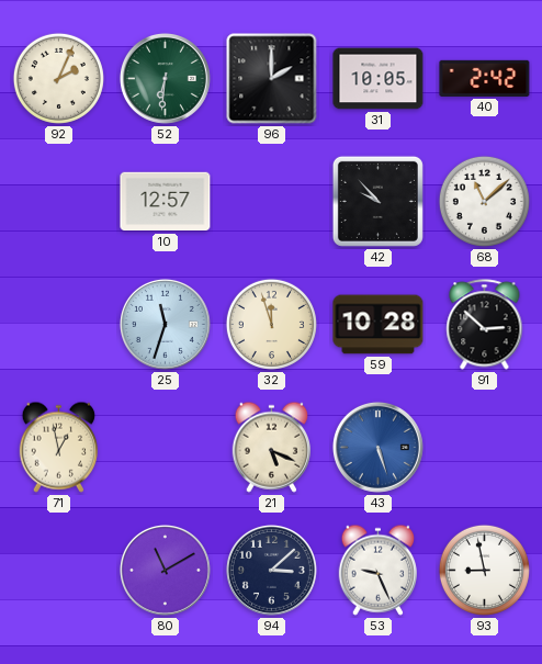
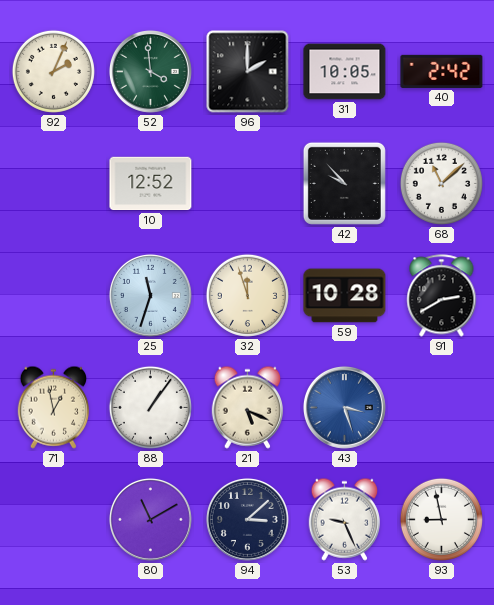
52: 6:31 -> 3:59 (150, 71)
10: 12:57 -> 12:52 (151, 184)
91: 2:52 -> 2:40 (442, 296)
88: none -> 1:06 (150, 407)
43: 5:27 -> 3:27 (344, 407)
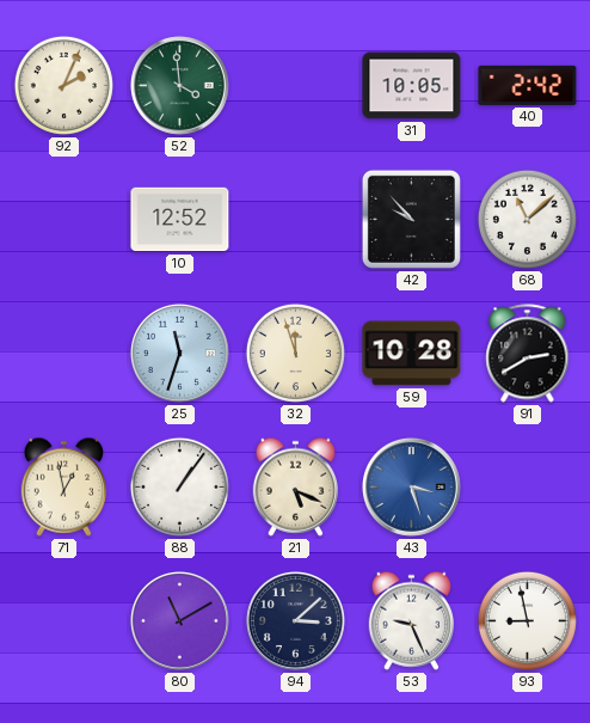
96: 2:00 -> none (248, 72)
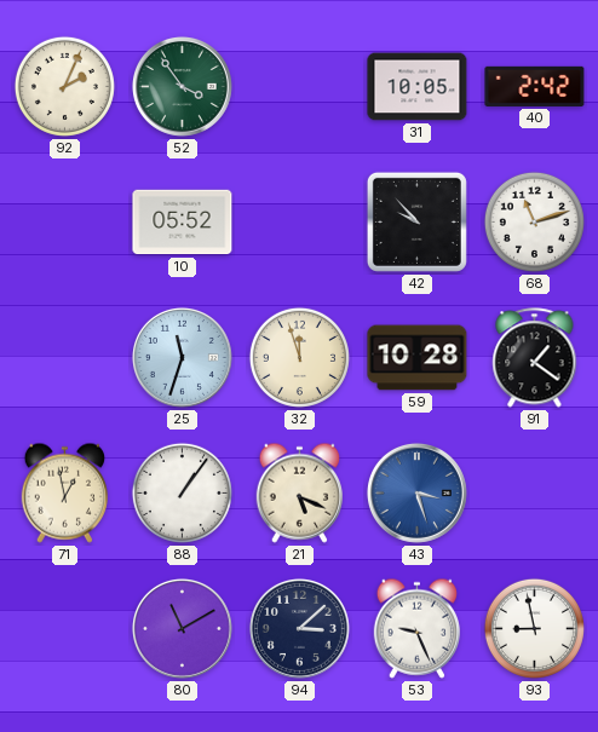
52: 3:59 -> 3:54 (182, 86)
10: 12:52 -> 05:52 (183, 223)
68: 11:08 -> 11:12 (534, 221)
91: 2:40 -> 1:21 (535, 358)
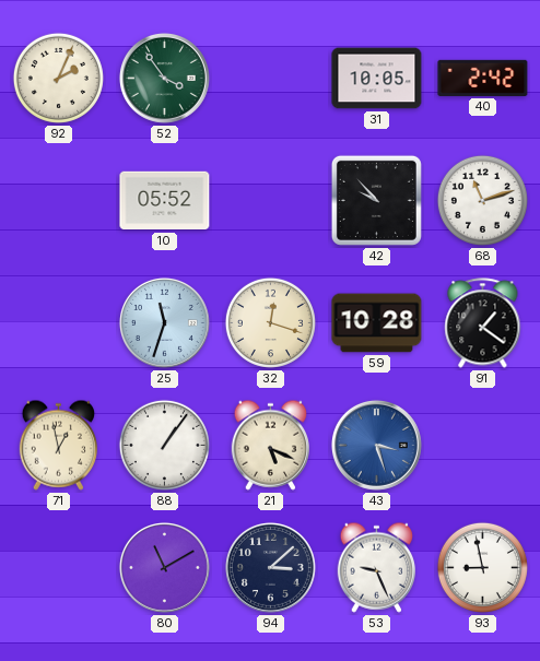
32: 11:57 -> 12:18 (270, 322)
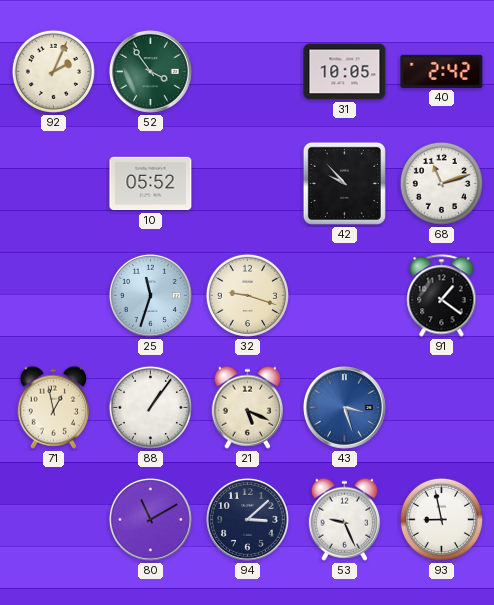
32: 12:18 -> 9:18 (247, 295)
59: 10:28 -> none (377, 323)
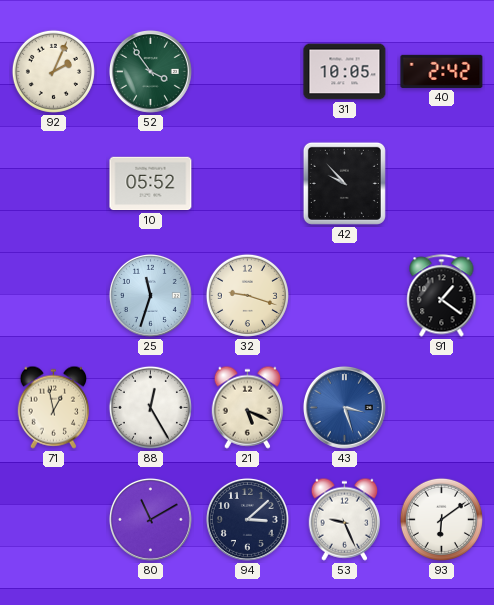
68: 11:12 -> none (441, 183)
88: 1:06 -> 12:25 (150, 407)
93: 8:58 -> 6:09 (441, 519)
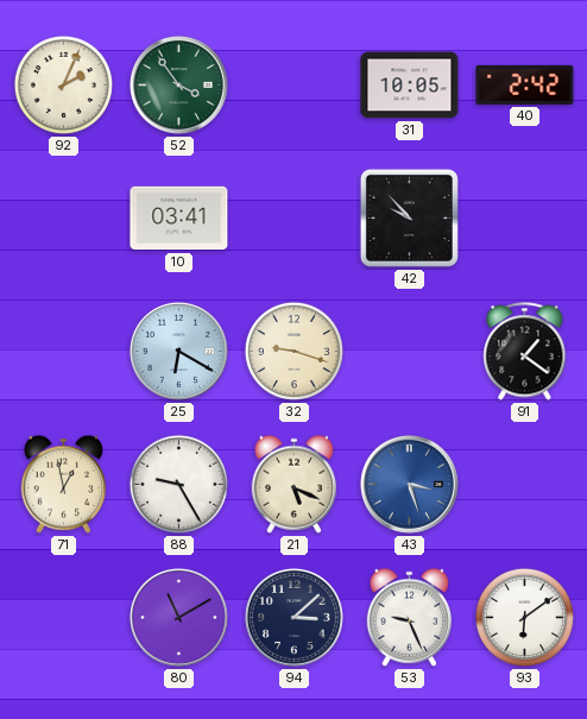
10: 05:52 -> 03:41 (179, 219)
25: 11:33 -> 6:20 (178, 351)
88: 12:25 -> 9:25 (178, 484)
